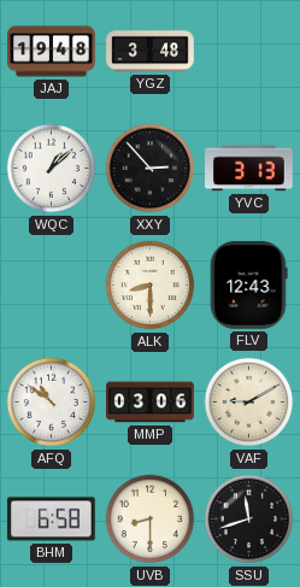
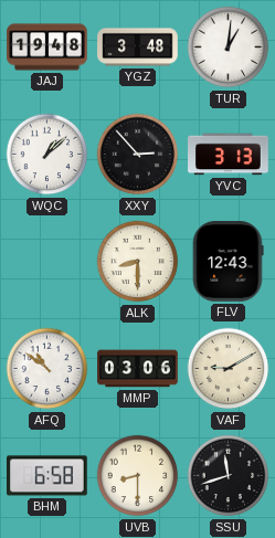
TUR: none -> 1:01 (229, 48)
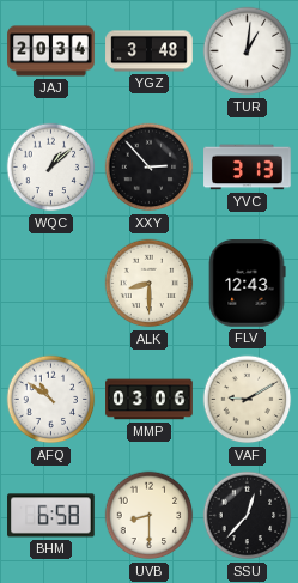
JAJ: 19:48 -> 20:34 (51, 51)
SSU: 11:42 -> 12:37 (248, 516)
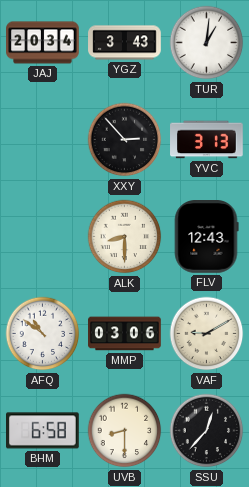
YGZ: 3:48 -> 3:43 (125, 43)
WQC: 1:08 -> none (51, 168)
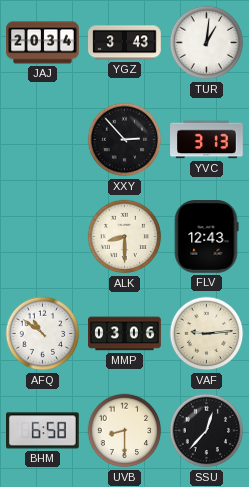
VAF: 9:10 -> 9:14 (207, 334)
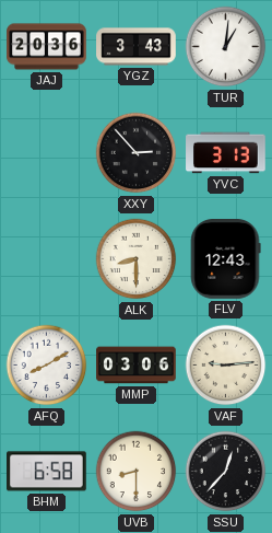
JAJ: 20:34 -> 20:36 (47, 47)
AFQ: 10:51 -> 8:10 (47, 366)
